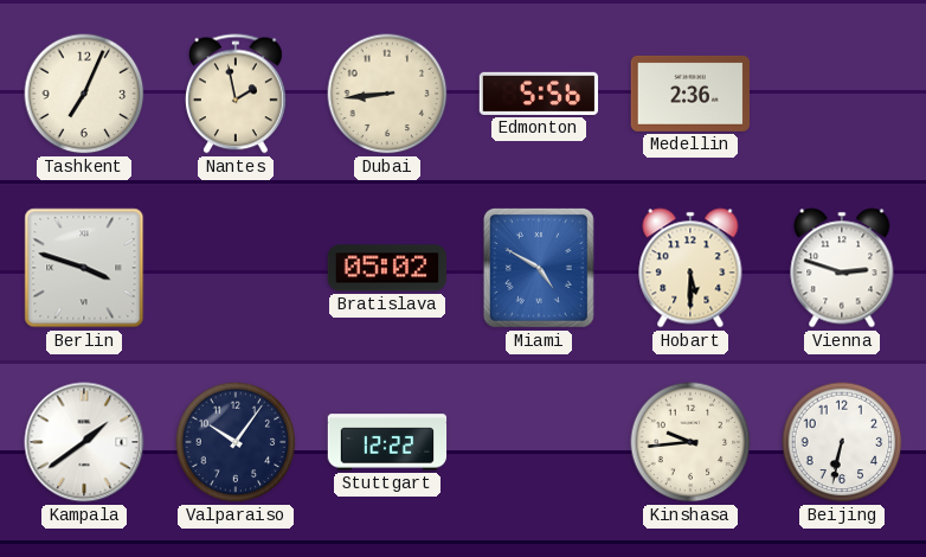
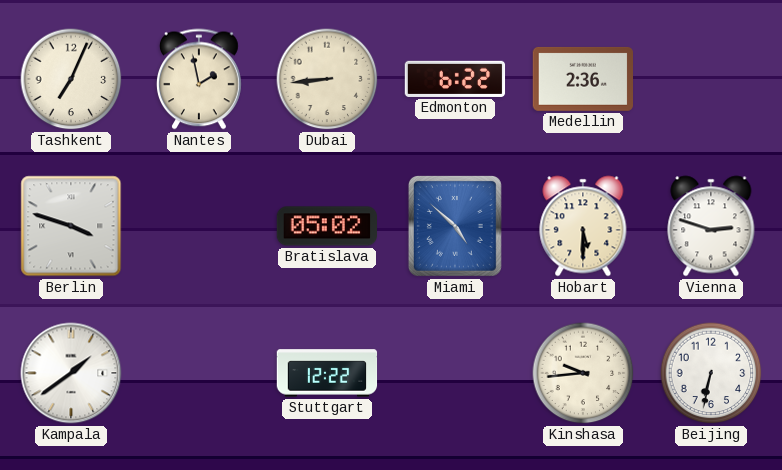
Edmonton: 5:56 -> 6:22 (455, 79)
Miami: 4:50 -> 4:52 (455, 226)
Valparaiso: 10:06 -> none (236, 442)
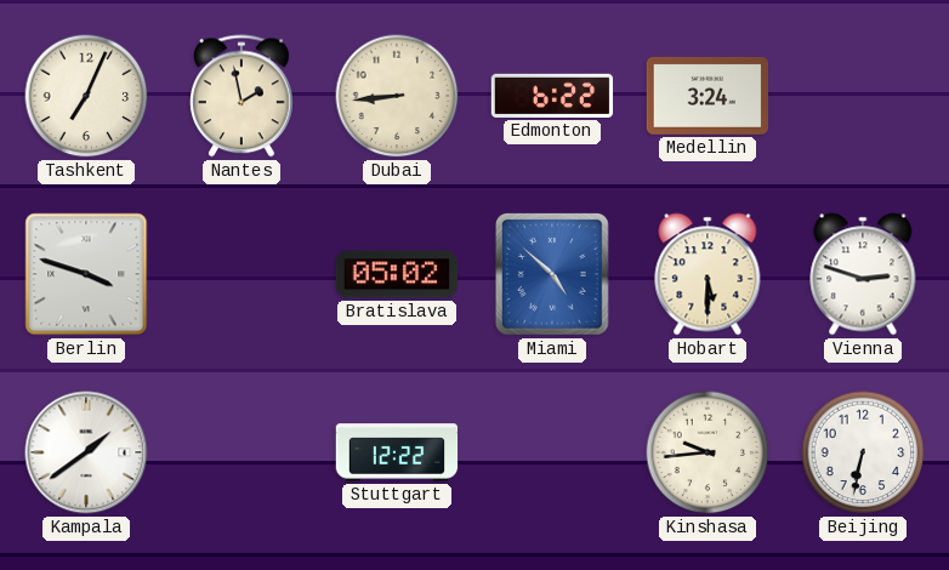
Medellin: 2:36 -> 3:24 (706, 96)
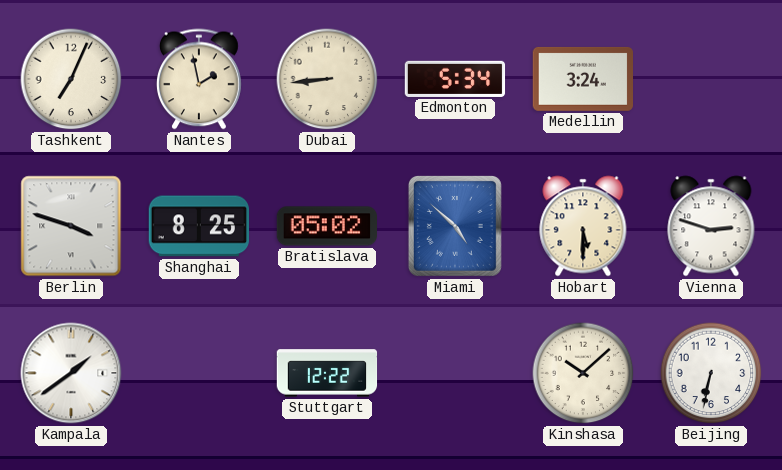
Edmonton: 6:22 -> 5:34 (455, 79)
Shanghai: none -> 8:25 (199, 226)
Kinshasa: 9:44 -> 10:08 (583, 373)
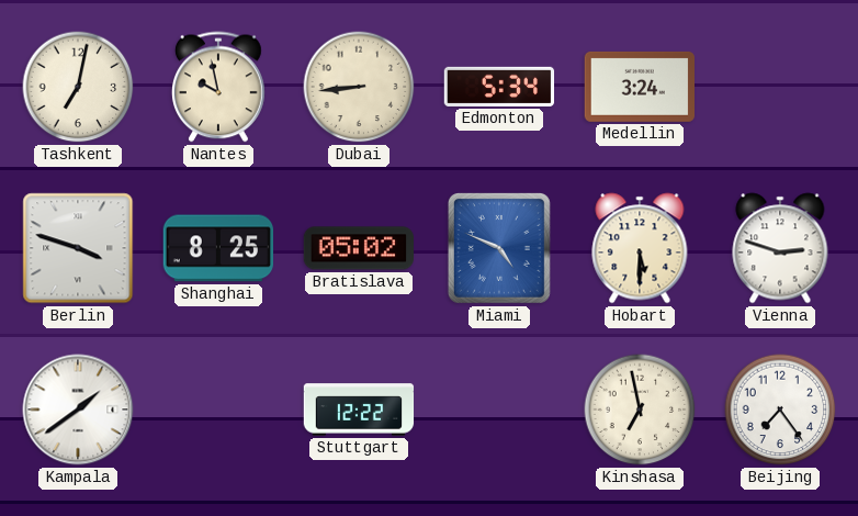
Tashkent: 7:04 -> 7:02 (78, 87)
Nantes: 1:58 -> 9:58 (218, 87)
Miami: 4:52 -> 4:49 (499, 248)
Kinshasa: 10:08 -> 6:58 (640, 410)
Beijing: 6:32 -> 7:24 (780, 410)
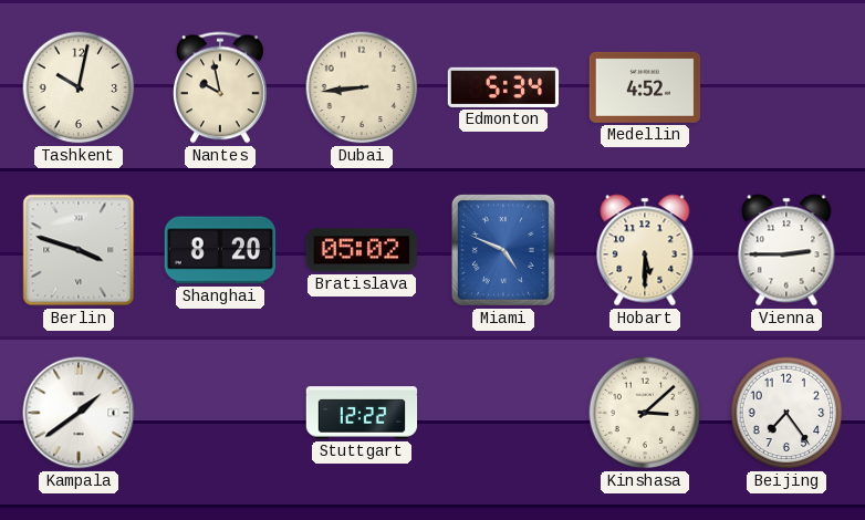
Tashkent: 7:02 -> 10:02 (79, 87)
Medellin: 3:24 -> 4:52 (644, 87)
Shanghai: 8:25 -> 8:20 (220, 250)
Vienna: 2:48 -> 2:45 (786, 250)
Kinshasa: 6:58 -> 3:08 (645, 413)
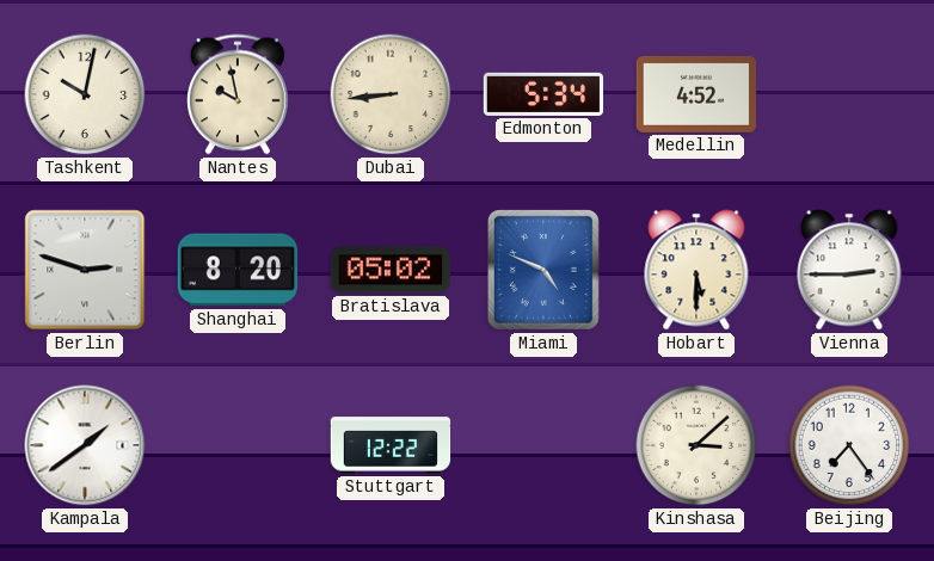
Berlin: 3:48 -> 2:48 (85, 270)
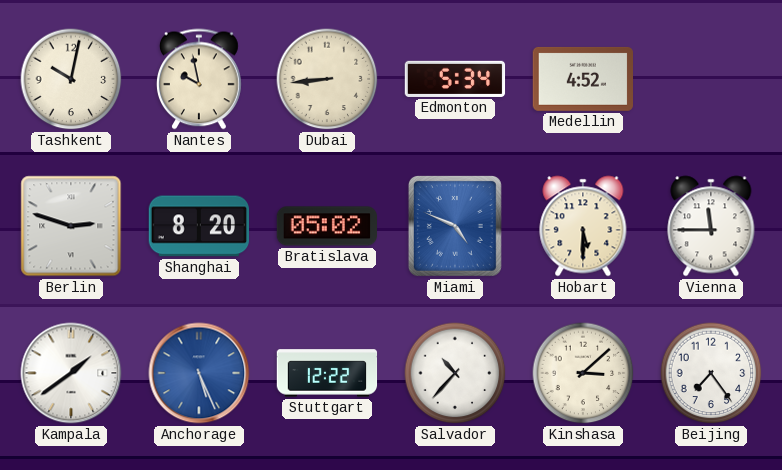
Vienna: 2:45 -> 11:45 (711, 226)
Anchorage: none -> 5:26 (199, 373)
Salvador: none -> 10:37 (455, 373)
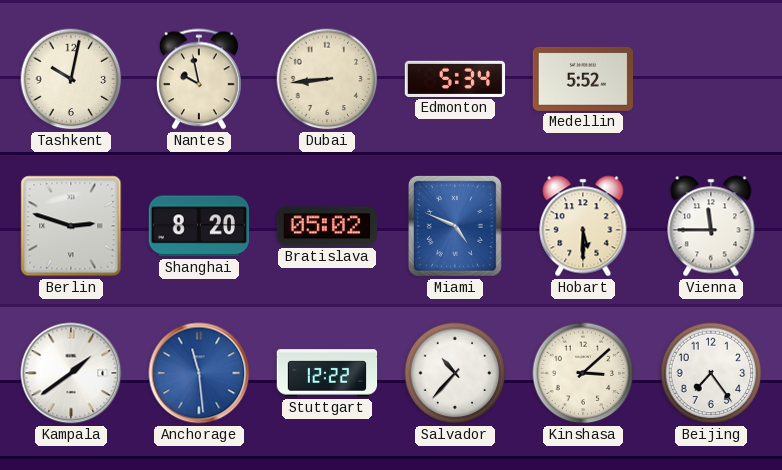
Medellin: 4:52 -> 5:52 (582, 79)
Anchorage: 5:26 -> 11:29 (199, 373)
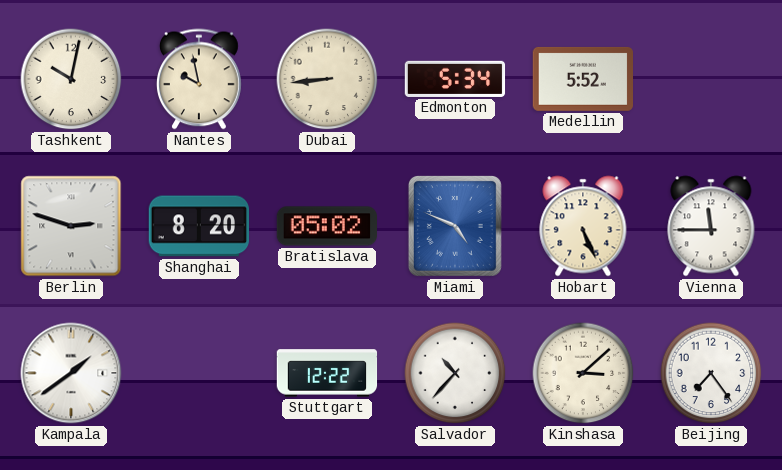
Hobart: 5:30 -> 5:26 (583, 226)
Anchorage: 11:29 -> none (199, 373)
